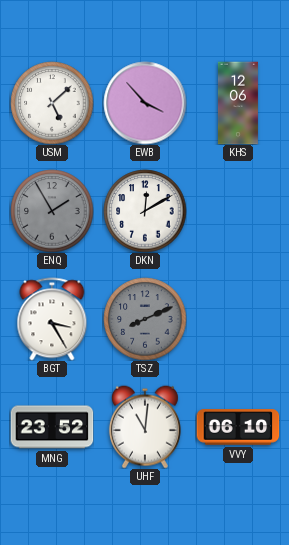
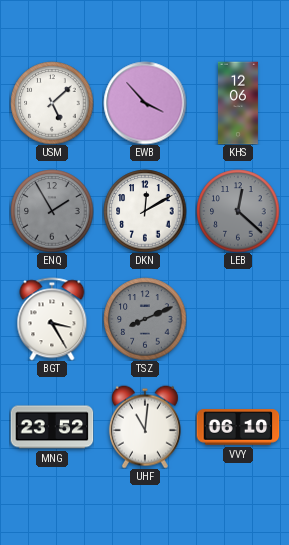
LEB: none -> 12:22 (238, 211)
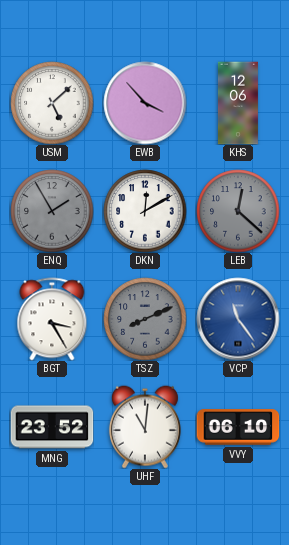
VCP: none -> 11:24 (238, 319)
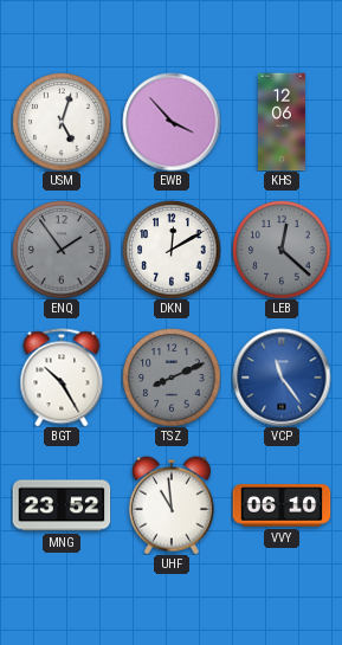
USM: 5:08 -> 5:03 (62, 122)
ENQ: 1:55 -> 1:54 (62, 250)
BGT: 3:25 -> 10:25 (62, 378)
UHF: 11:01 -> 10:59 (172, 505)
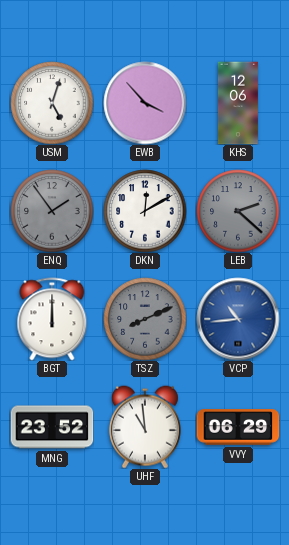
LEB: 12:22 -> 2:22 (238, 211)
BGT: 10:25 -> 12:00 (52, 319)
VCP: 11:24 -> 10:44 (238, 319)
VVY: 06:10 -> 06:29 (238, 427)
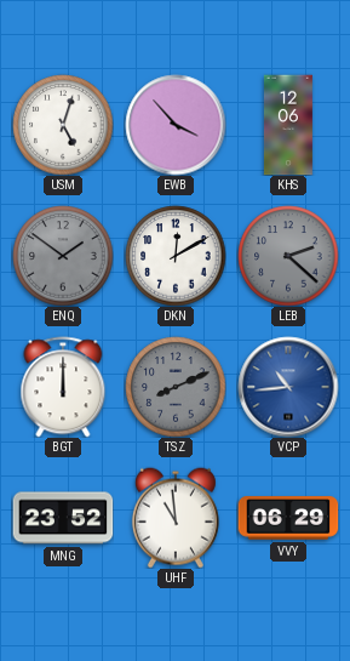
ENQ: 1:54 -> 1:51 (63, 256)
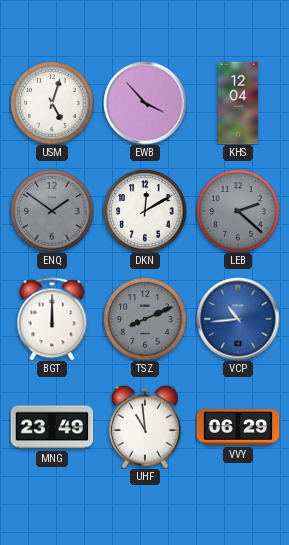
KHS: 12:06 -> 12:04 (238, 103)
MNG: 23:52 -> 23:49 (52, 427)
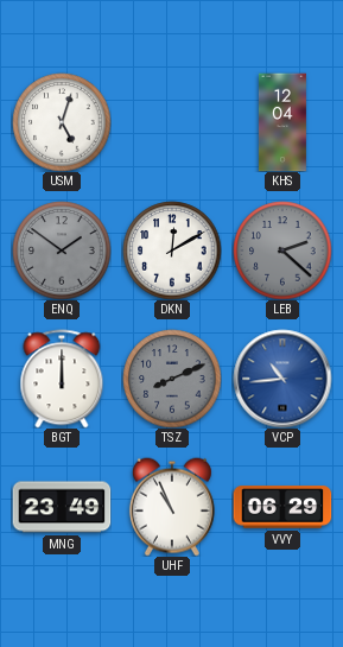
EWB: 3:53 -> none (145, 103)
UHF: 10:59 -> 10:56 (172, 507)
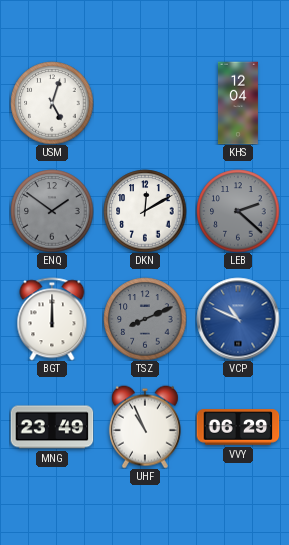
VCP: 10:44 -> 10:49 (238, 319)
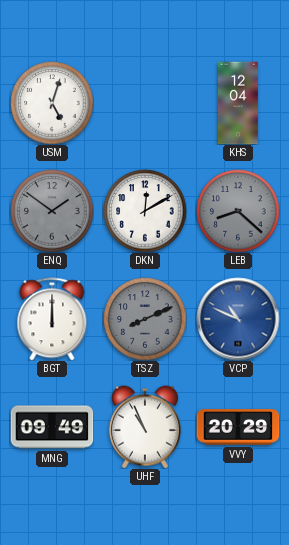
LEB: 2:22 -> 8:22 (238, 211)
MNG: 23:49 -> 09:49 (52, 427)
VVY: 06:29 -> 20:29 (238, 427)
